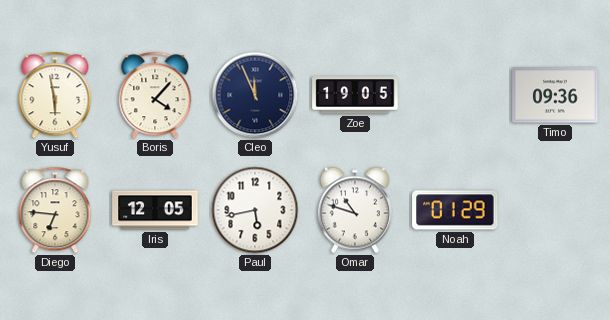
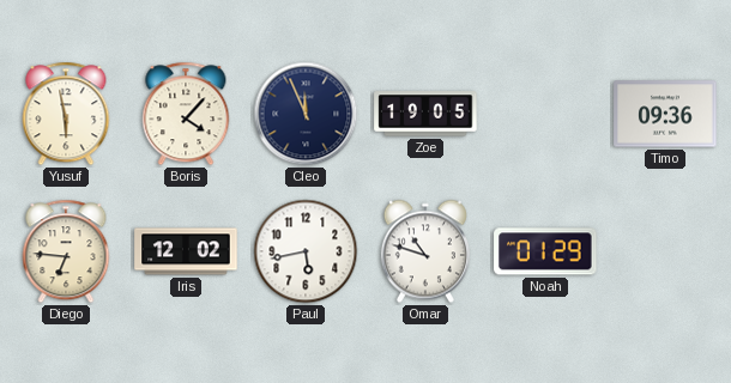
Iris: 12:05 -> 12:02 (186, 251)
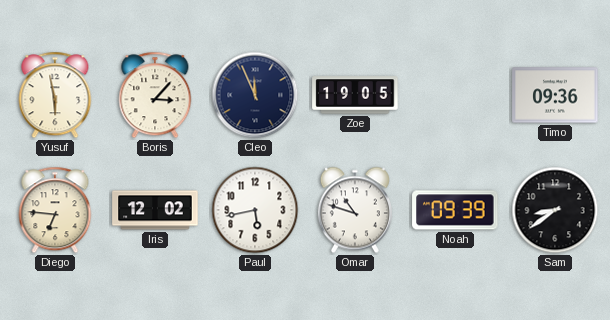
Boris: 4:07 -> 3:07 (155, 95)
Noah: 01:29 -> 09:39 (455, 210)
Sam: none -> 8:39 (555, 210)
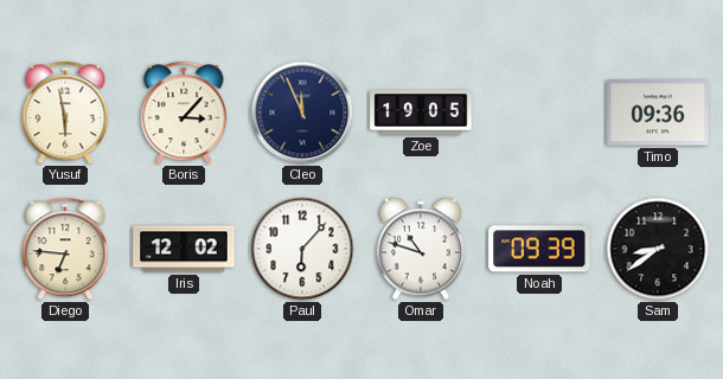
Paul: 5:43 -> 6:07 (302, 249)
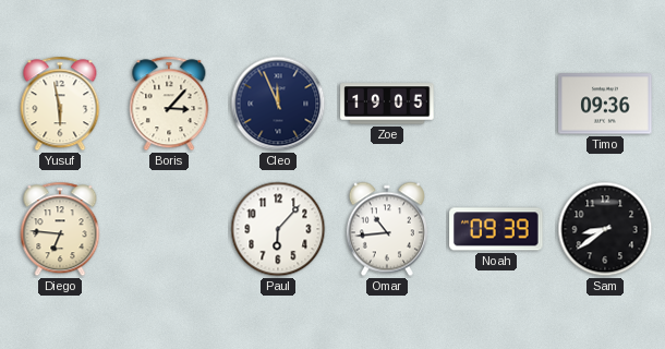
Iris: 12:02 -> none (184, 249)
Omar: 10:48 -> 10:44 (387, 229)
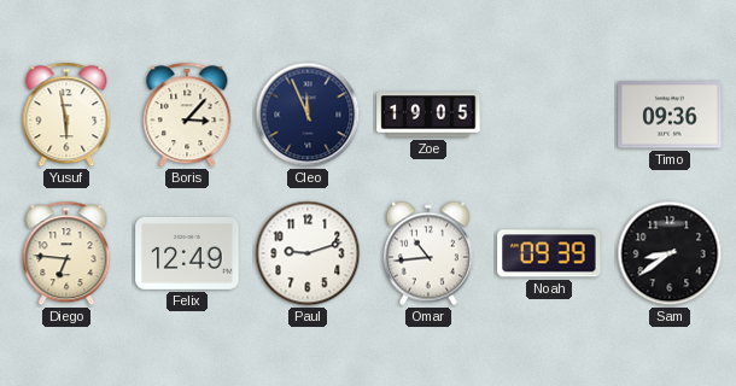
Felix: none -> 12:49 (187, 253)
Paul: 6:07 -> 9:12 (308, 253)
